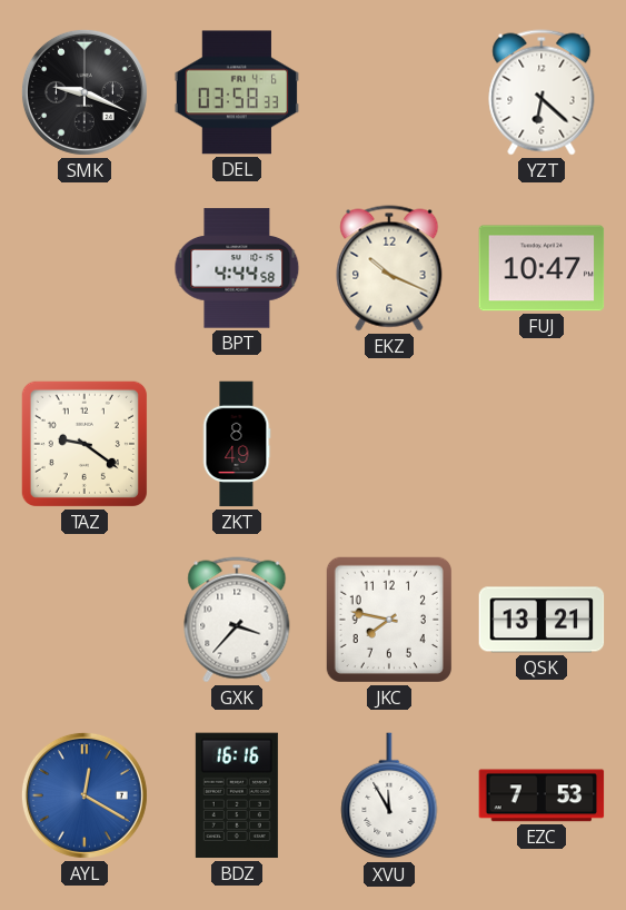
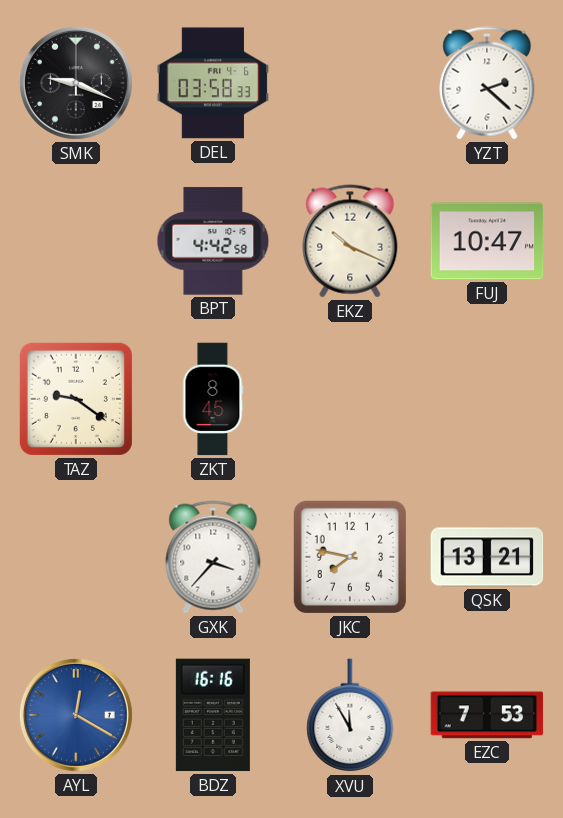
YZT: 6:22 -> 2:22 (487, 83)
BPT: 4:44 -> 4:42 (213, 241)
ZKT: 8:49 -> 8:45 (213, 399)
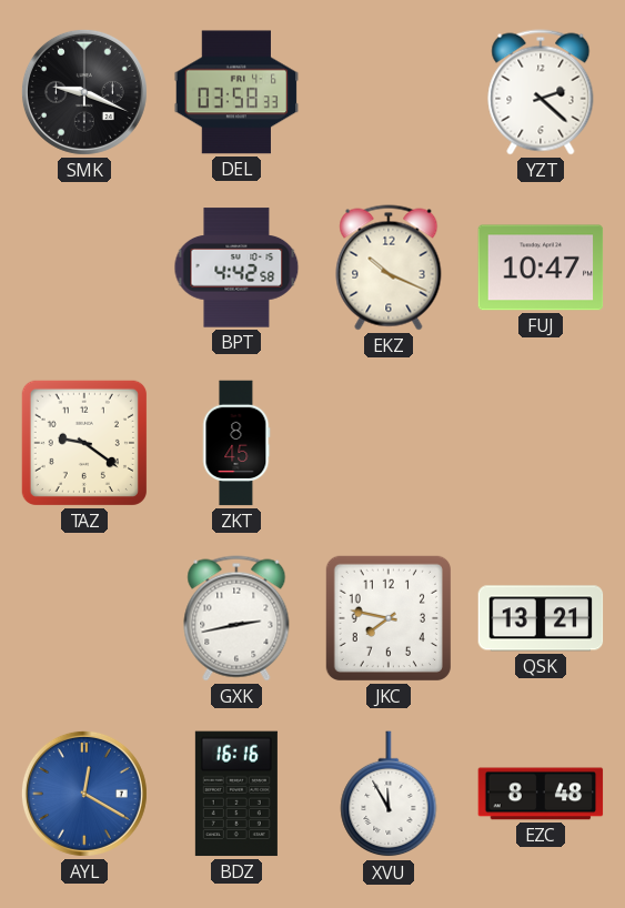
GXK: 3:37 -> 2:43 (236, 618)
EZC: 7:53 -> 8:48 (541, 794)
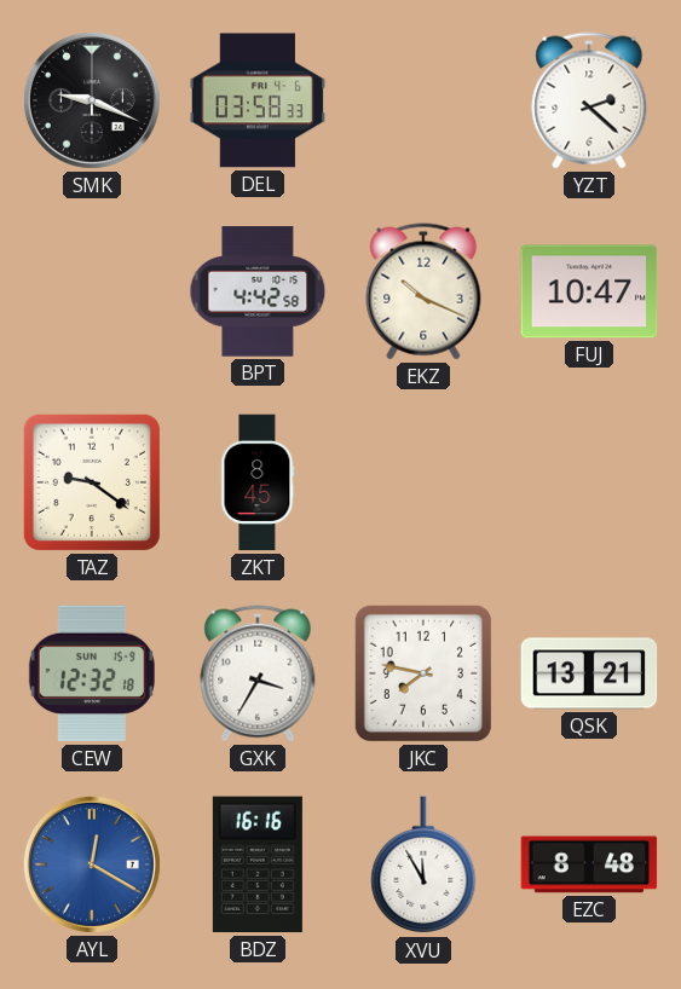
CEW: none -> 12:32 (92, 673)
GXK: 2:43 -> 3:35 (258, 673)
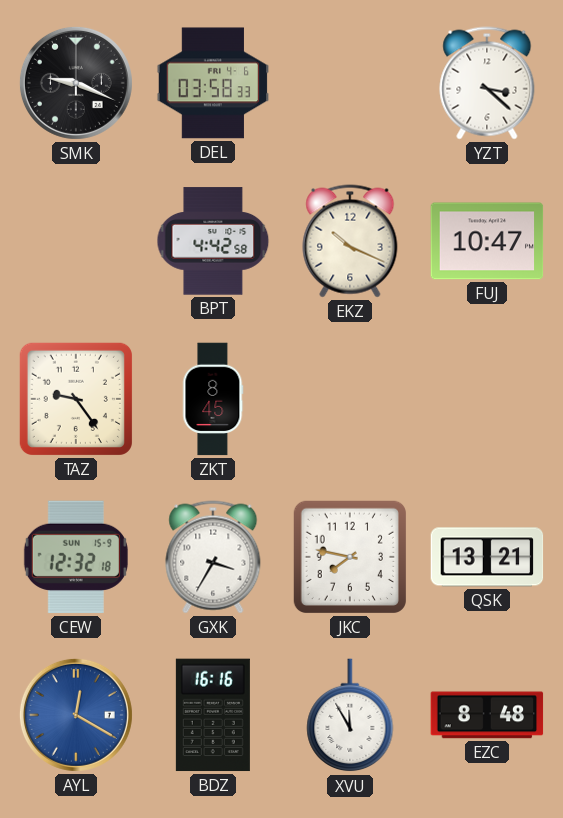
YZT: 2:22 -> 3:22 (487, 83)
TAZ: 9:21 -> 9:24 (76, 399)
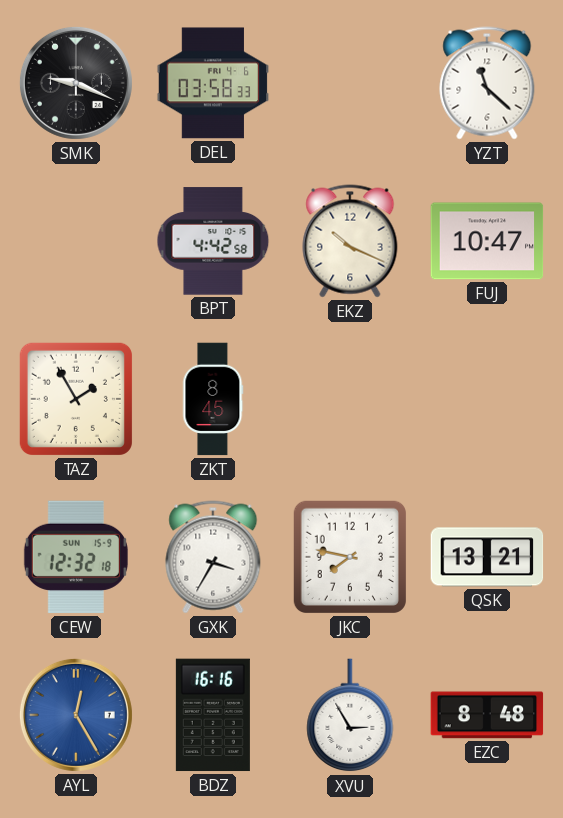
YZT: 3:22 -> 11:22 (487, 83)
TAZ: 9:24 -> 1:55 (76, 399)
AYL: 12:20 -> 12:25 (76, 715)
XVU: 11:55 -> 2:55 (350, 716)
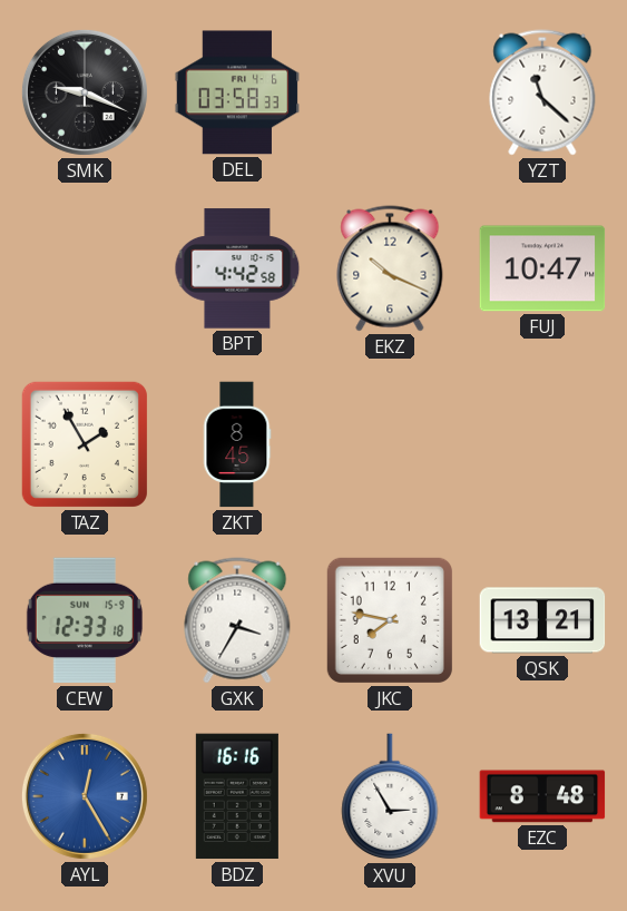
CEW: 12:32 -> 12:33 (85, 620)
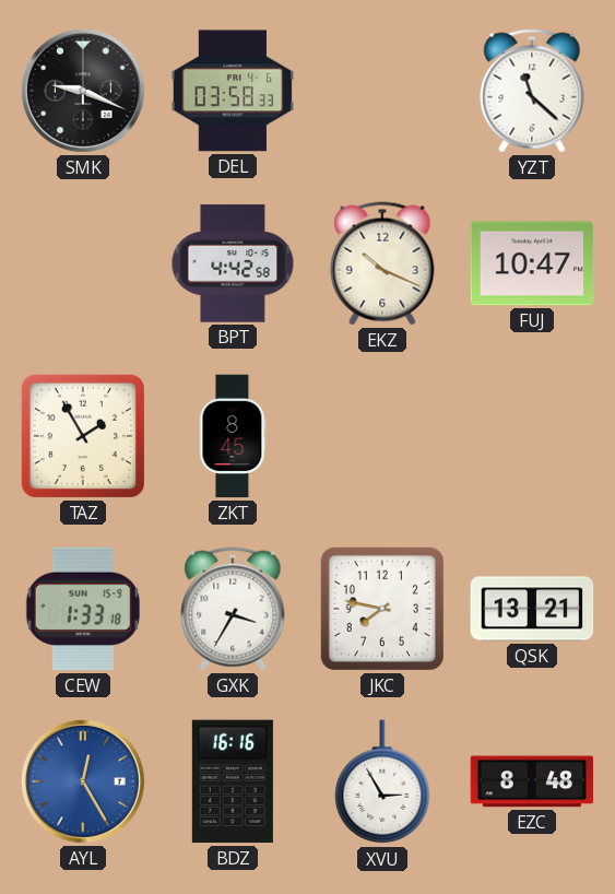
CEW: 12:33 -> 1:33 (83, 609)
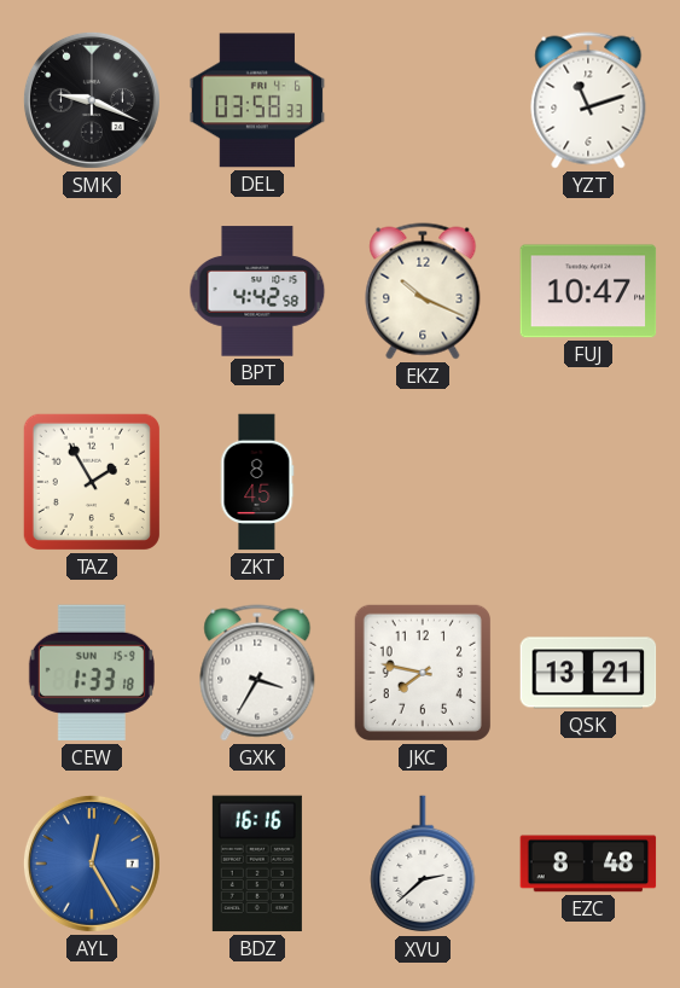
YZT: 11:22 -> 11:12 (588, 100)
XVU: 2:55 -> 2:38 (423, 865)
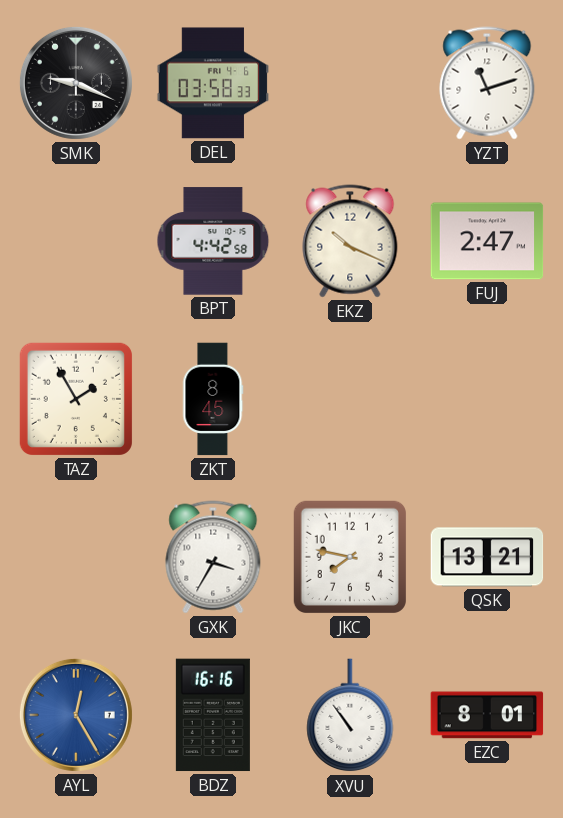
FUJ: 10:47 -> 2:47 (487, 241)
CEW: 1:33 -> none (92, 673)
XVU: 2:38 -> 10:54 (350, 716)
EZC: 8:48 -> 8:01 (487, 715)
